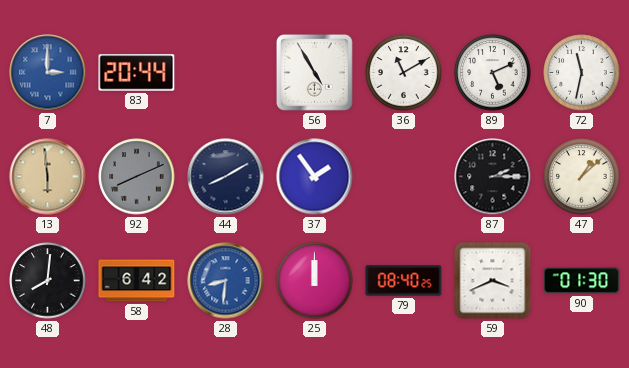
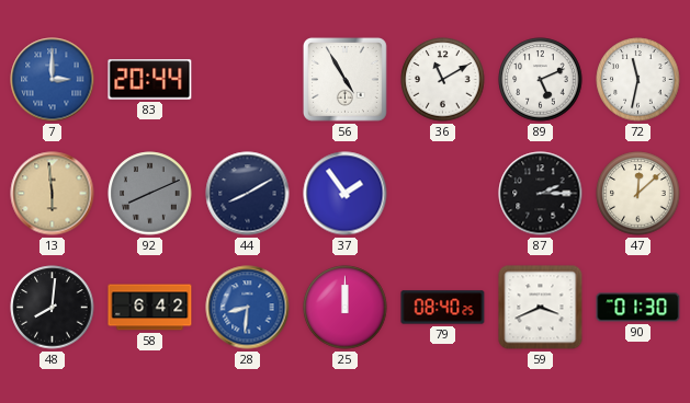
47: 1:08 -> 12:08 (638, 194)
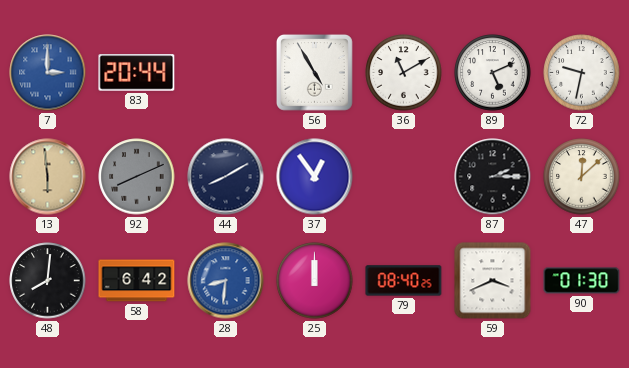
72: 11:32 -> 9:32 (582, 73)
37: 1:54 -> 12:54 (315, 177)
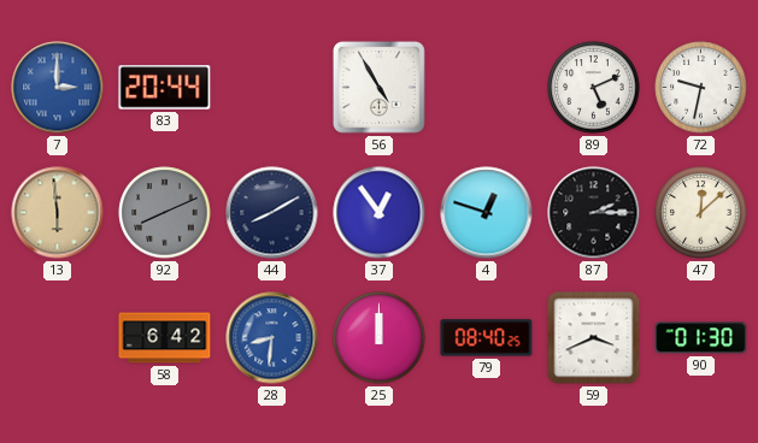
36: 11:10 -> none (404, 73)
4: none -> 12:48 (487, 213)
48: 8:01 -> none (48, 281)
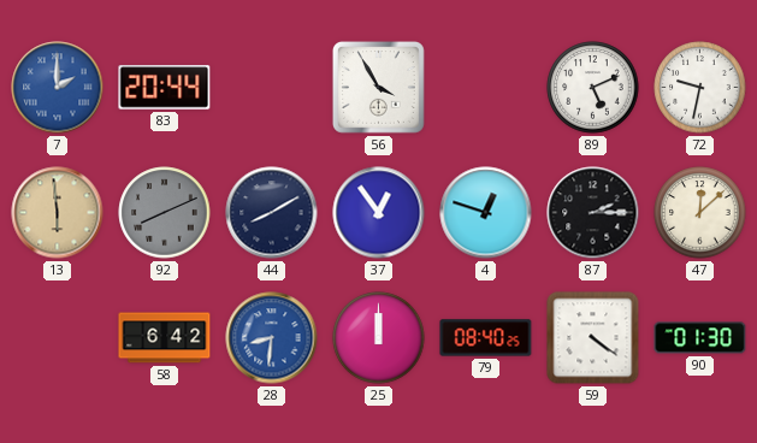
7: 3:00 -> 2:00 (58, 88)
56: 4:55 -> 3:55 (378, 87)
59: 3:41 -> 4:21 (593, 338)
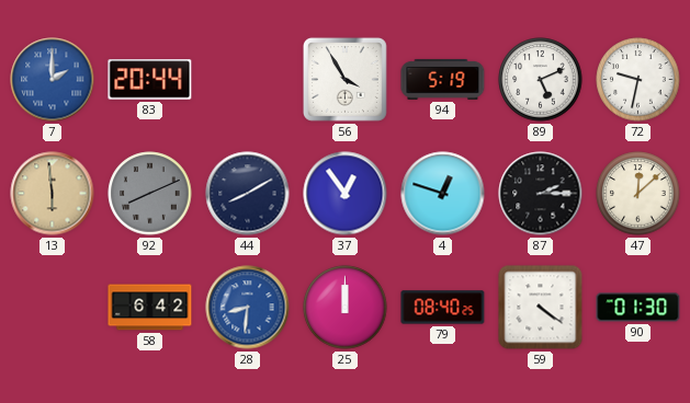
94: none -> 5:19 (443, 79)
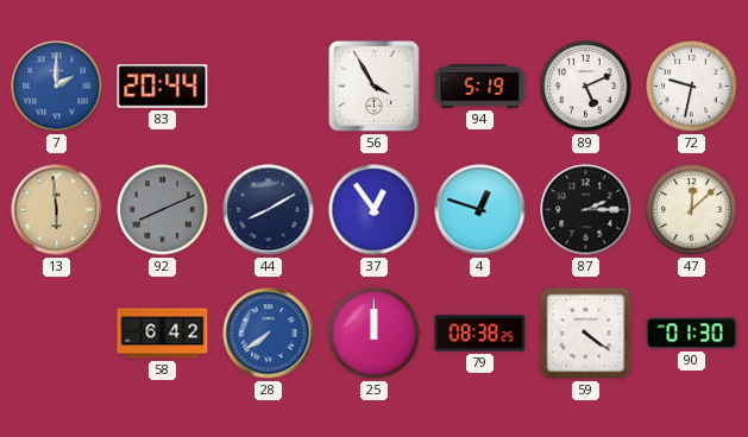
28: 8:31 -> 7:39 (269, 334)
79: 08:40 -> 08:38 (480, 334)
